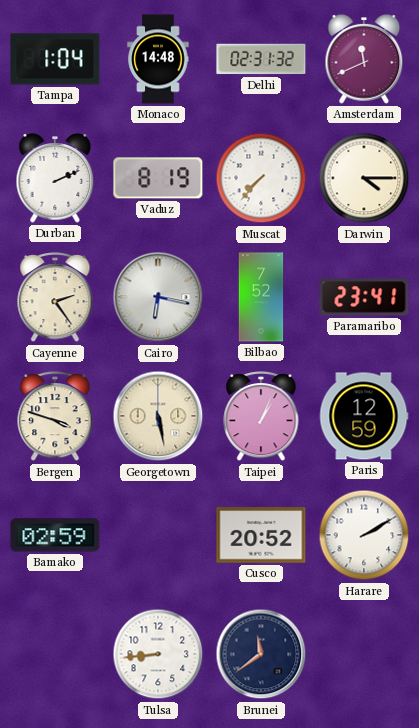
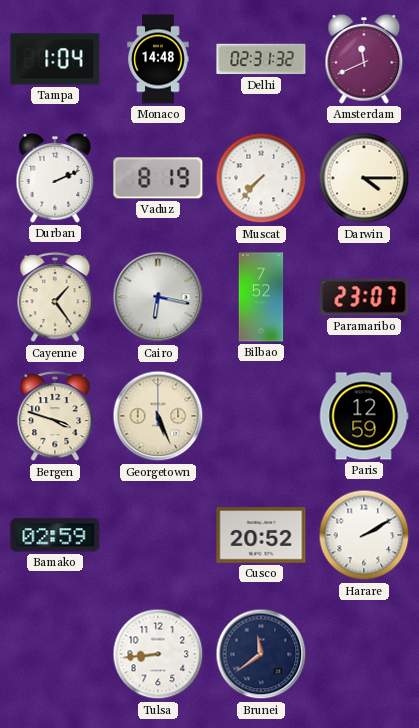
Cayenne: 2:24 -> 1:24 (55, 298)
Paramaribo: 23:41 -> 23:07 (364, 297)
Georgetown: 5:28 -> 5:26 (158, 416)
Taipei: 1:04 -> none (261, 417)
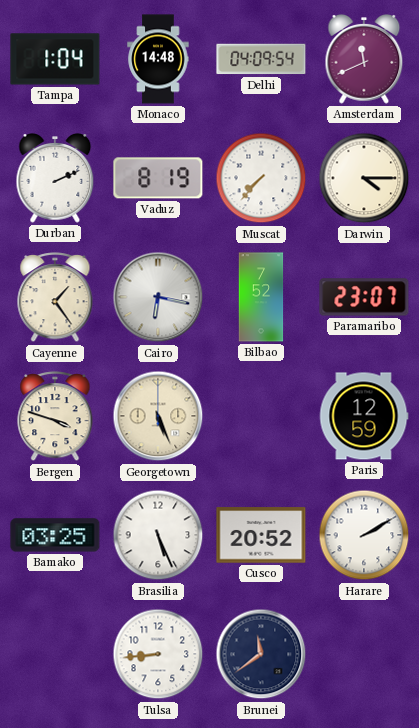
Delhi: 02:31 -> 04:09 (261, 59)
Bamako: 02:59 -> 03:25 (55, 535)
Brasilia: none -> 5:26 (158, 535)
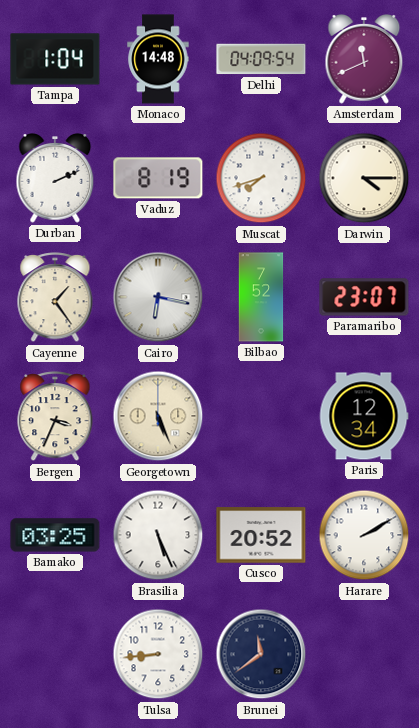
Muscat: 7:37 -> 7:42 (261, 178)
Bergen: 3:48 -> 3:34 (55, 417)
Paris: 12:59 -> 12:34 (364, 416)
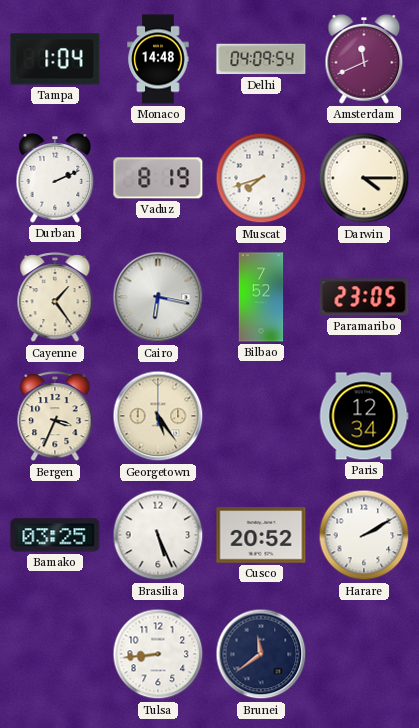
Paramaribo: 23:07 -> 23:05 (364, 297)
Georgetown: 5:26 -> 5:24 (158, 416)
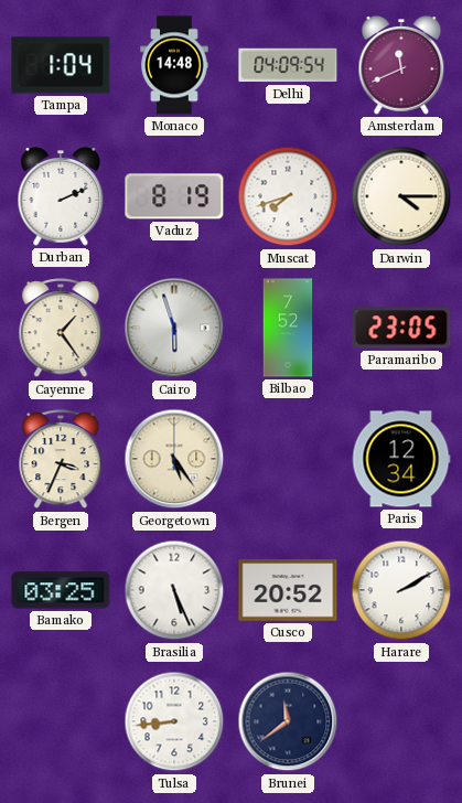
Cairo: 6:17 -> 5:57 (174, 328)
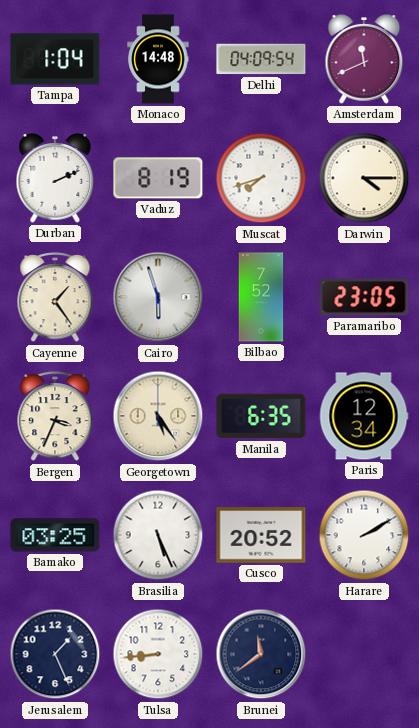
Manila: none -> 6:35 (261, 416)
Jerusalem: none -> 1:26 (55, 654)
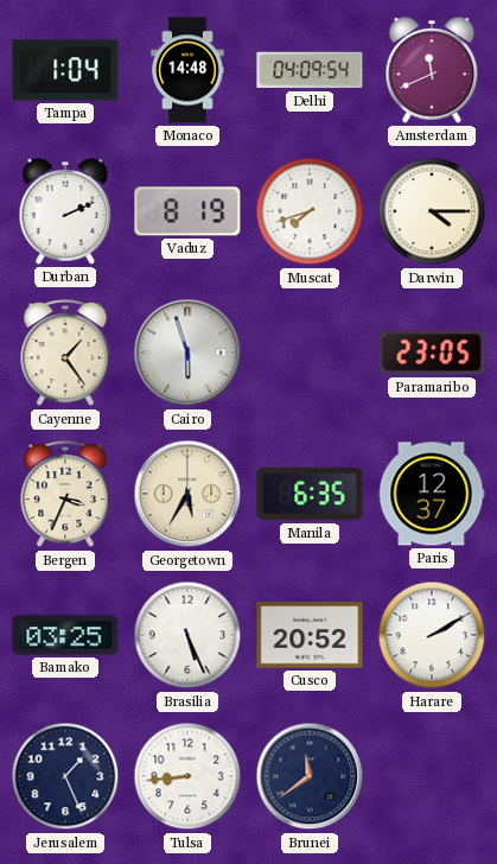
Bilbao: 7:52 -> none (261, 297)
Georgetown: 5:24 -> 5:35 (187, 494)
Paris: 12:34 -> 12:37 (432, 494)
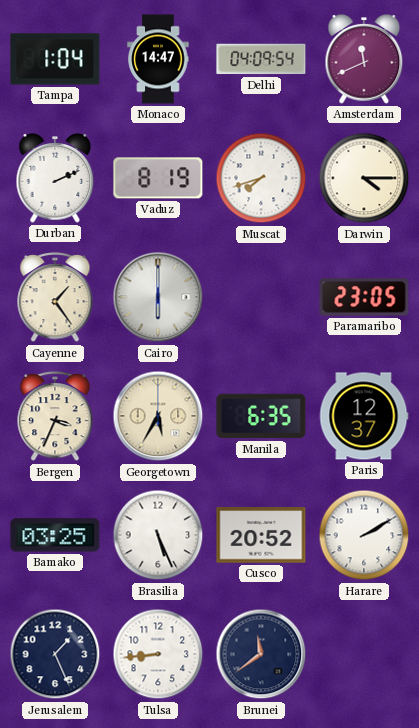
Monaco: 14:48 -> 14:47 (158, 59)
Cairo: 5:57 -> 6:00 (158, 297)
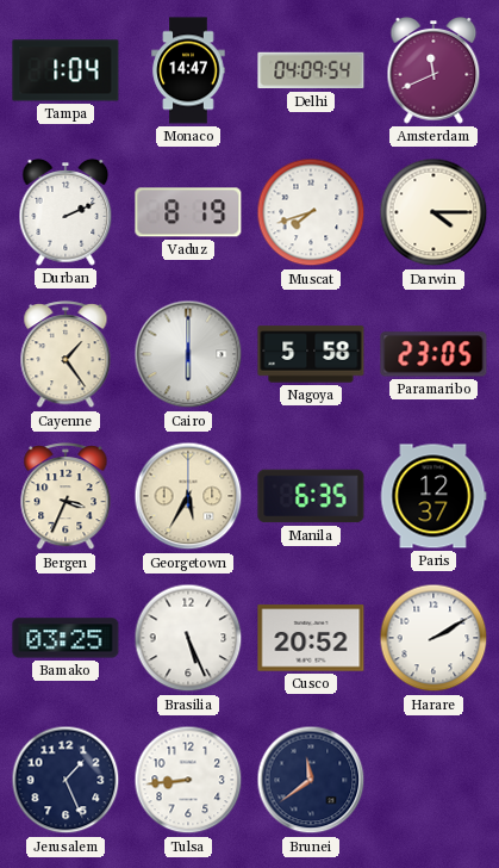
Nagoya: none -> 5:58 (311, 354)
